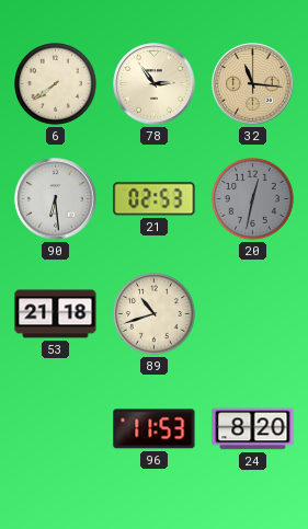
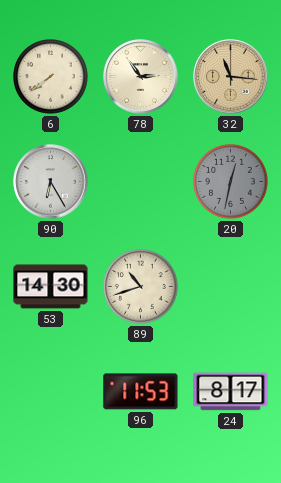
90: 6:29 -> 6:25 (51, 182)
21: 02:53 -> none (155, 199)
53: 21:18 -> 14:30 (51, 287)
24: 8:20 -> 8:17 (231, 392)
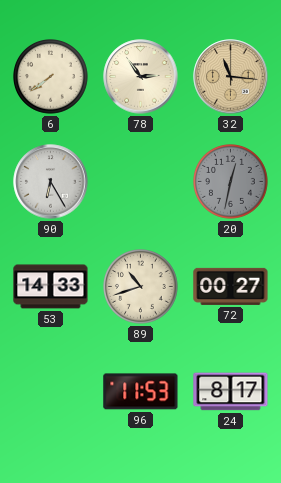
53: 14:30 -> 14:33 (51, 287)
72: none -> 00:27 (231, 286)
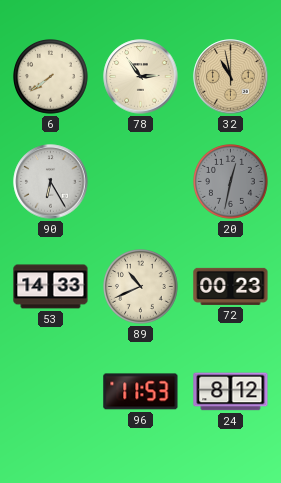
32: 11:16 -> 10:58 (231, 77)
89: 10:42 -> 10:41 (141, 287)
72: 00:27 -> 00:23 (231, 286)
24: 8:17 -> 8:12 (231, 392)
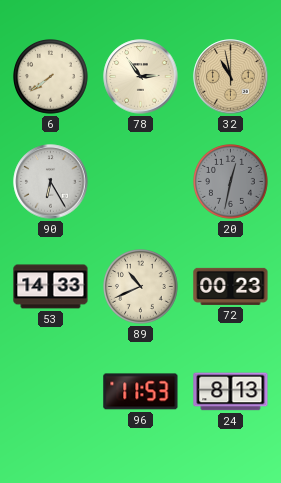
24: 8:12 -> 8:13 (231, 392)
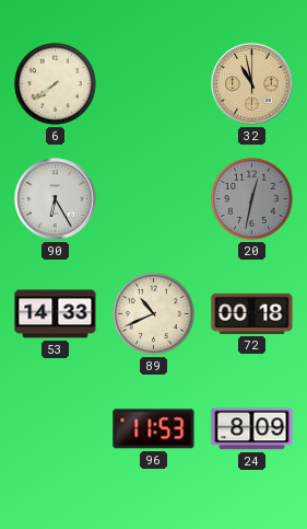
78: 2:54 -> none (141, 77)
72: 00:23 -> 00:18 (252, 313)
24: 8:13 -> 8:09 (252, 429)
